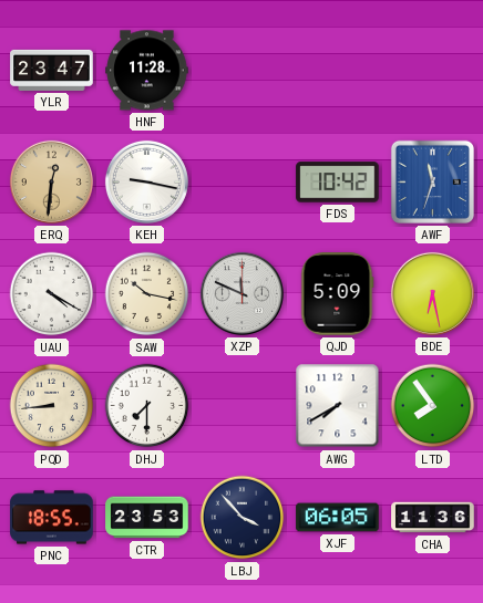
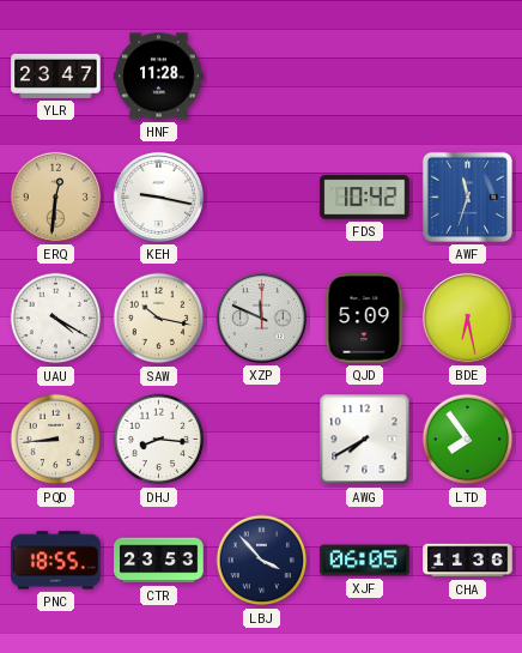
DHJ: 7:30 -> 8:16 (159, 440)
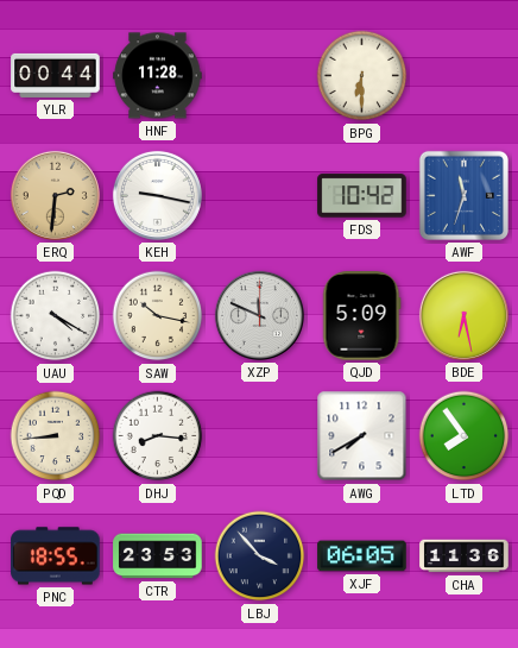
YLR: 23:47 -> 00:44 (56, 75)
BPG: none -> 6:30 (362, 76)
ERQ: 12:31 -> 2:31 (55, 195)
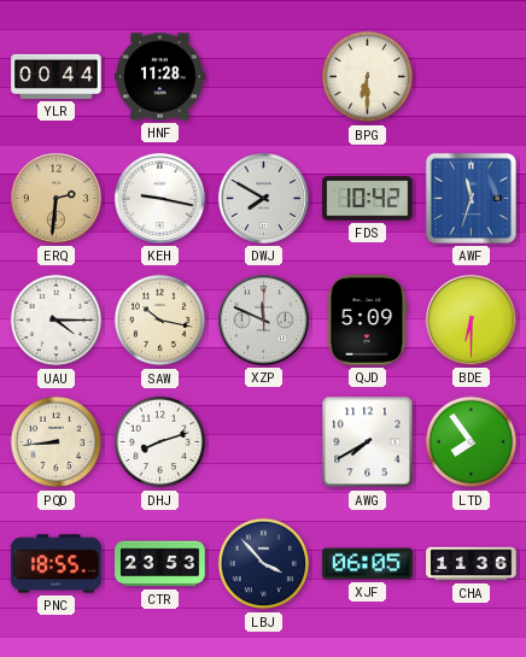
DWJ: none -> 7:50 (263, 198)
UAU: 4:20 -> 4:15 (57, 321)
BDE: 6:28 -> 6:30 (471, 319)
DHJ: 8:16 -> 8:12 (160, 442)
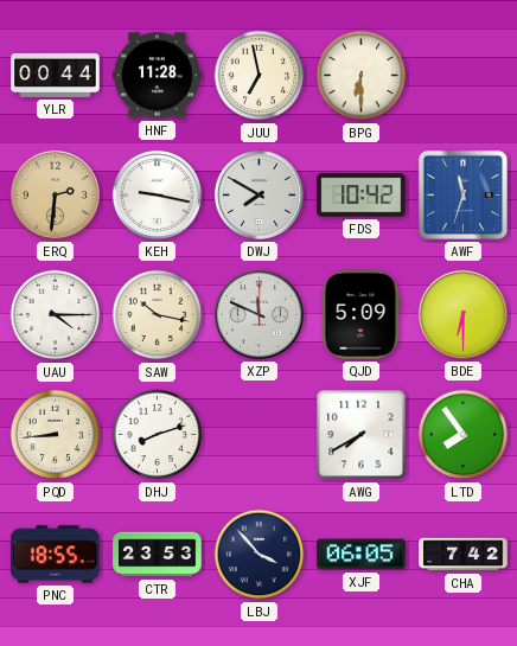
JUU: none -> 6:58 (260, 76)
CHA: 11:36 -> 7:42 (464, 555)
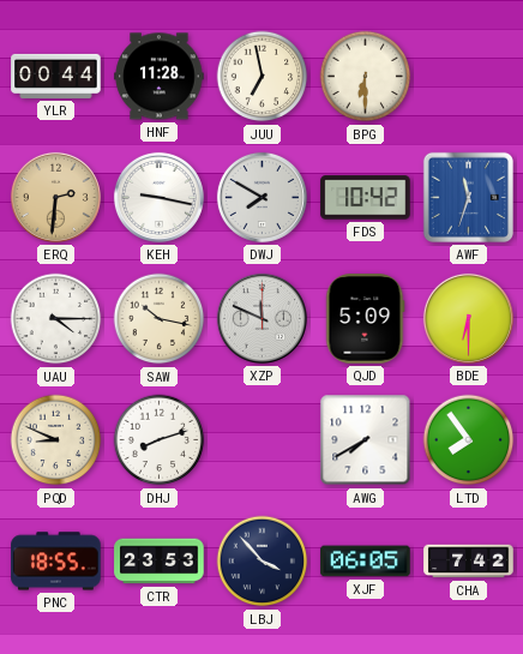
PQD: 8:44 -> 8:49 (56, 440)
